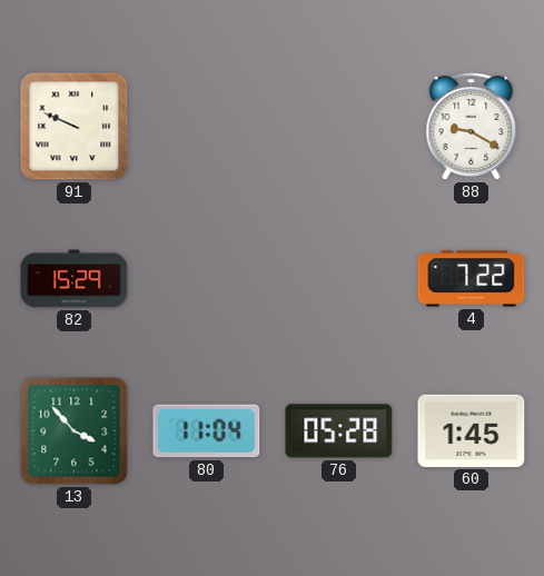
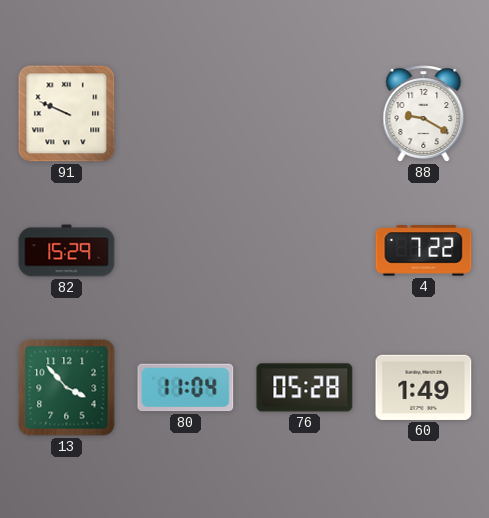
60: 1:45 -> 1:49 (424, 387)
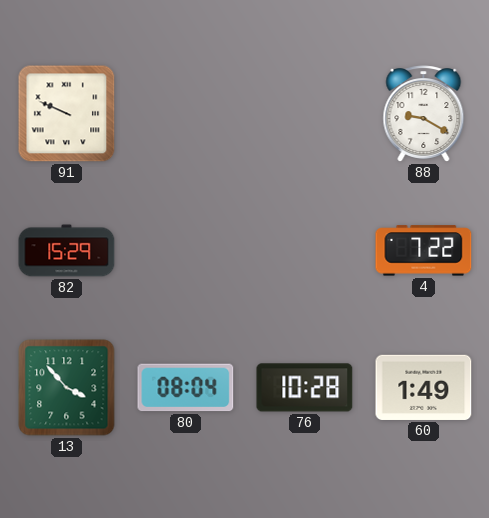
80: 11:04 -> 08:04 (186, 388)
76: 05:28 -> 10:28 (305, 388)
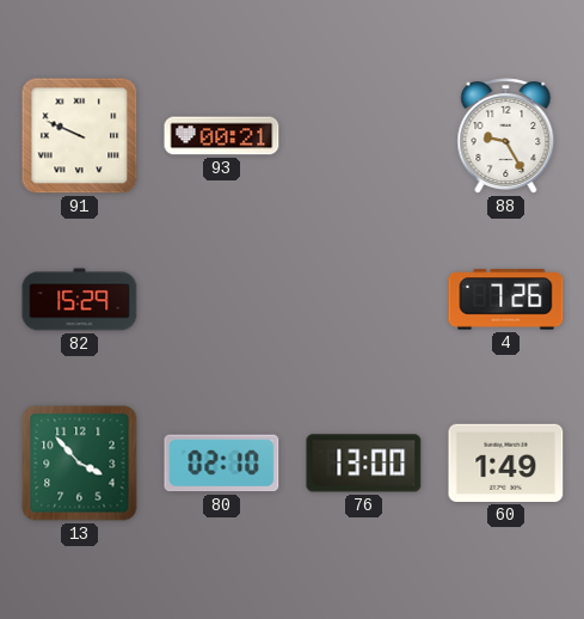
93: none -> 00:21 (222, 136)
88: 9:20 -> 9:25 (506, 136)
4: 7:22 -> 7:26 (506, 300)
80: 08:04 -> 02:10 (222, 464)
76: 10:28 -> 13:00 (364, 464)
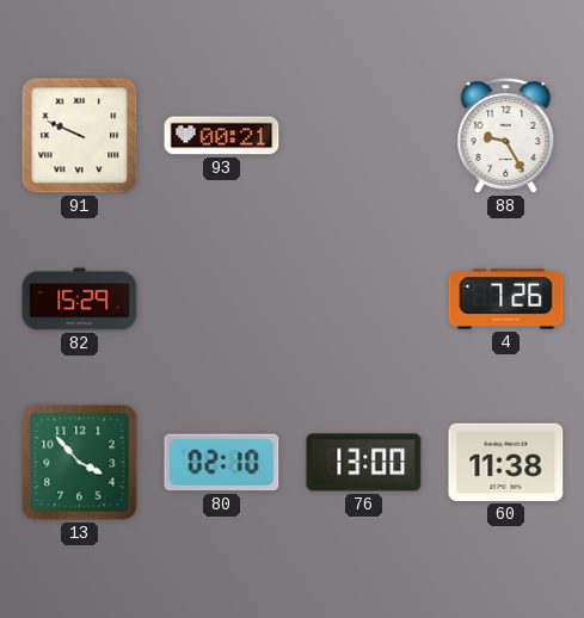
60: 1:49 -> 11:38 (506, 462)
